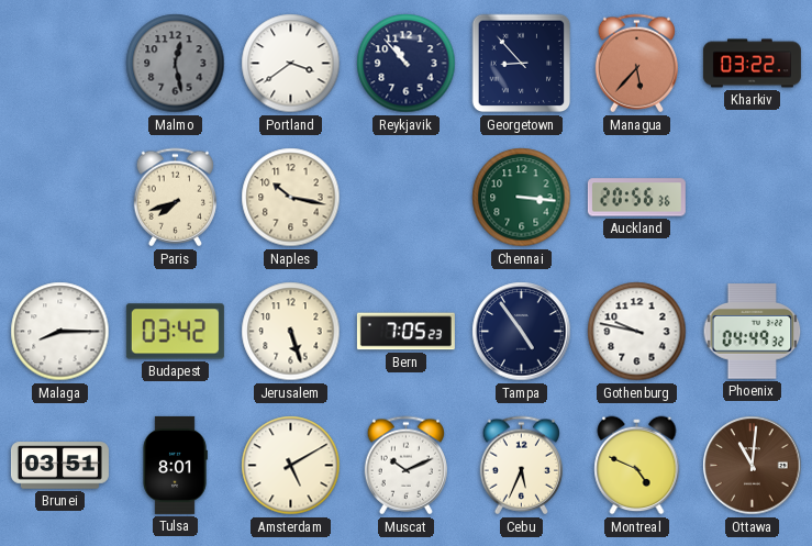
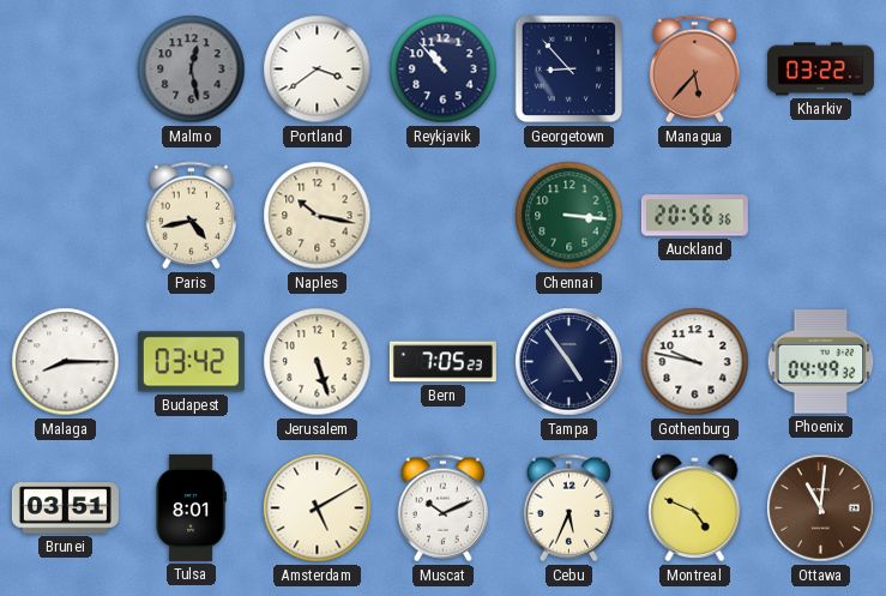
Paris: 7:42 -> 4:43 (191, 216)
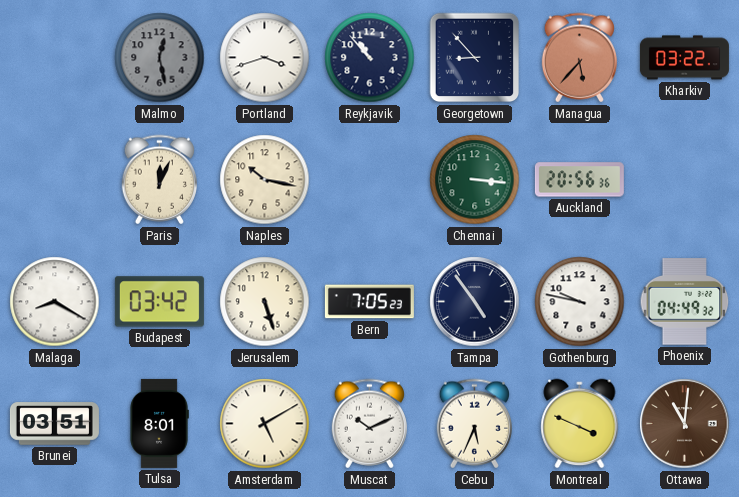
Portland: 3:39 -> 3:42 (265, 58)
Paris: 4:43 -> 12:04 (159, 180)
Malaga: 8:15 -> 8:20 (55, 302)
Montreal: 4:49 -> 3:49 (580, 424)
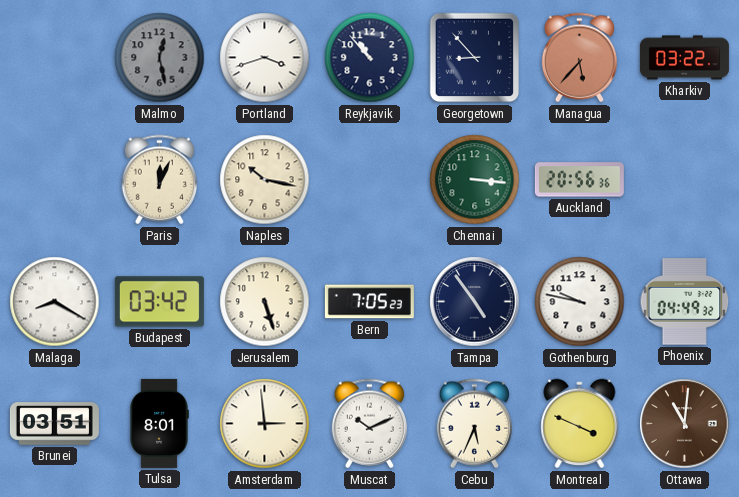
Amsterdam: 5:10 -> 2:59 (265, 424)
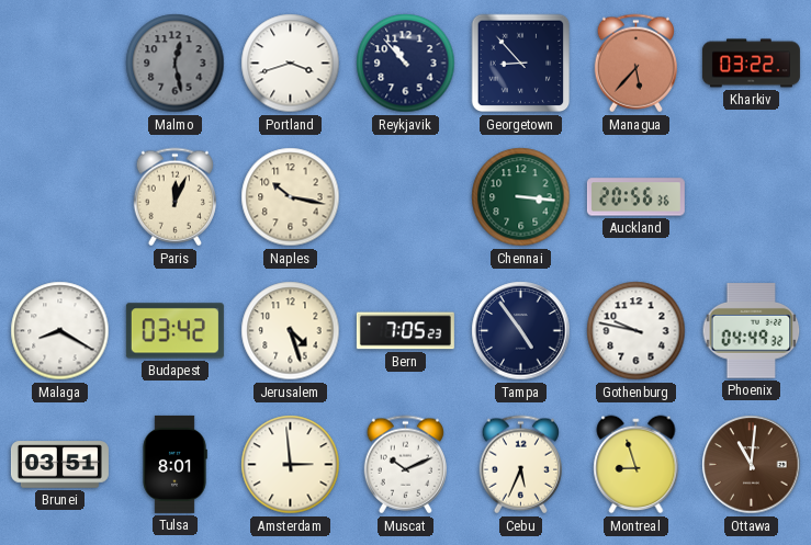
Jerusalem: 5:27 -> 4:27 (291, 331)
Montreal: 3:49 -> 8:57 (637, 465)
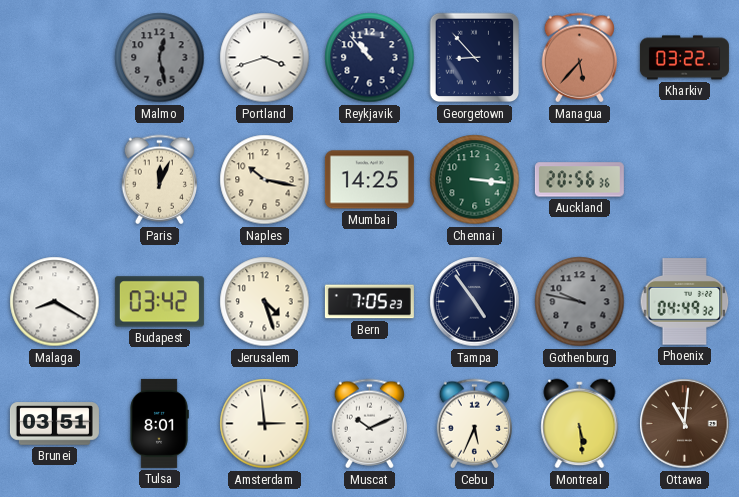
Mumbai: none -> 14:25 (369, 180)
Gothenburg dial: white -> grey (580, 302)
Montreal: 8:57 -> 5:29 (580, 424)
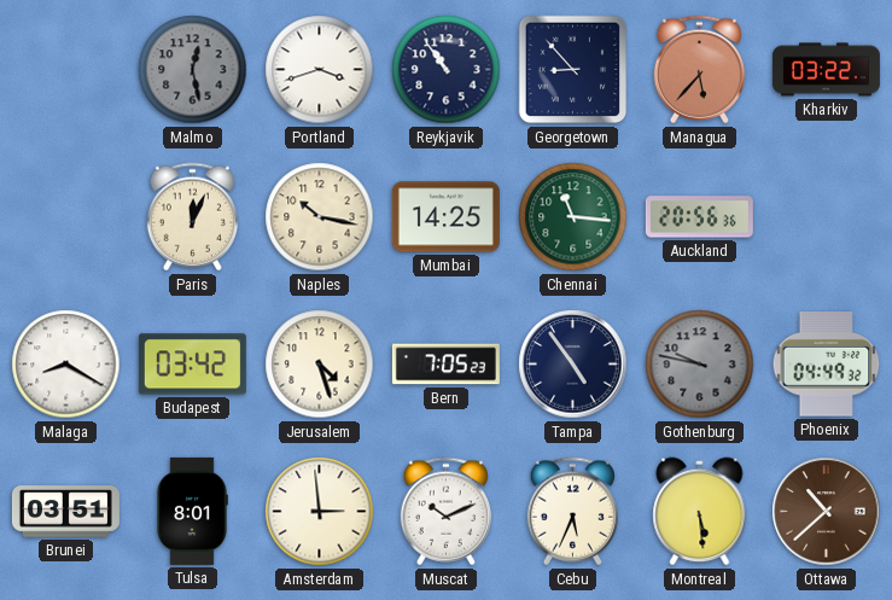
Reykjavik: 10:53 -> 10:54 (447, 70)
Chennai: 3:16 -> 11:16 (573, 217)
Ottawa: 11:01 -> 10:38 (827, 512)
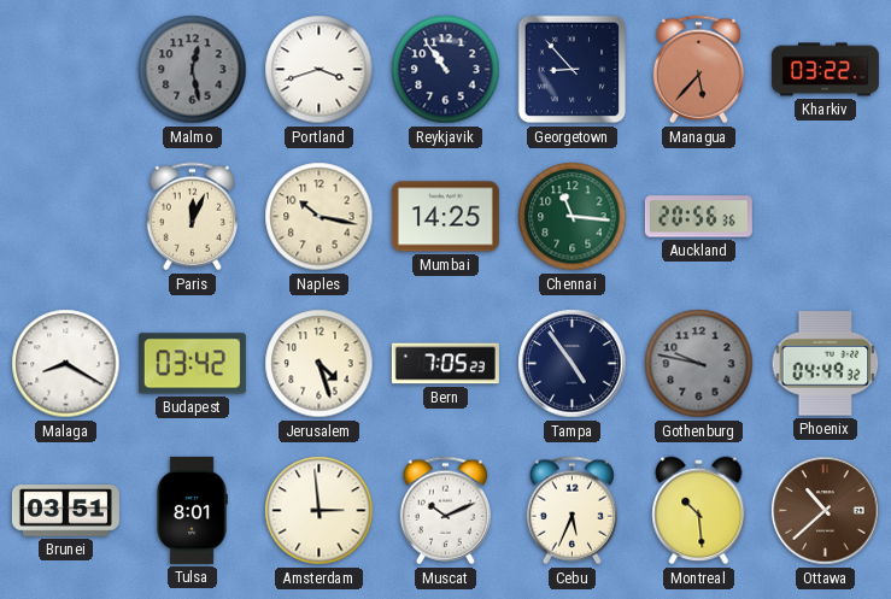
Montreal: 5:29 -> 10:29 (699, 511)
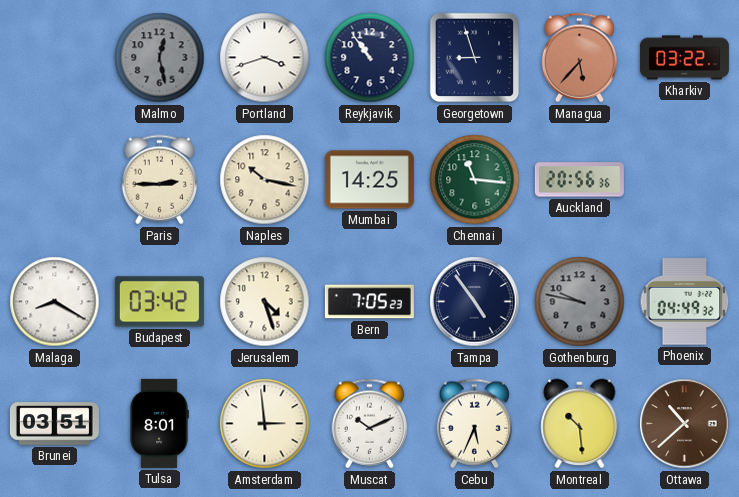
Georgetown: 8:53 -> 8:57 (475, 58)
Paris: 12:04 -> 2:45 (159, 180)
